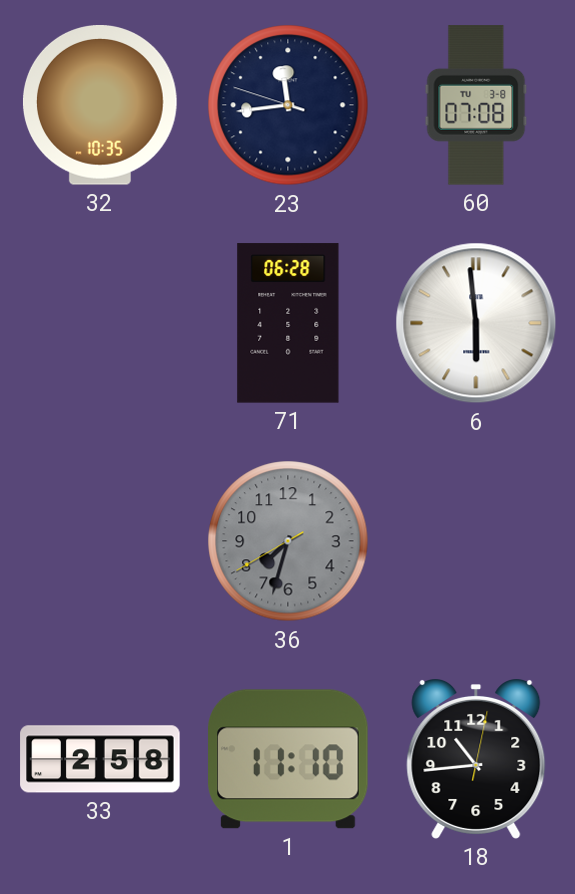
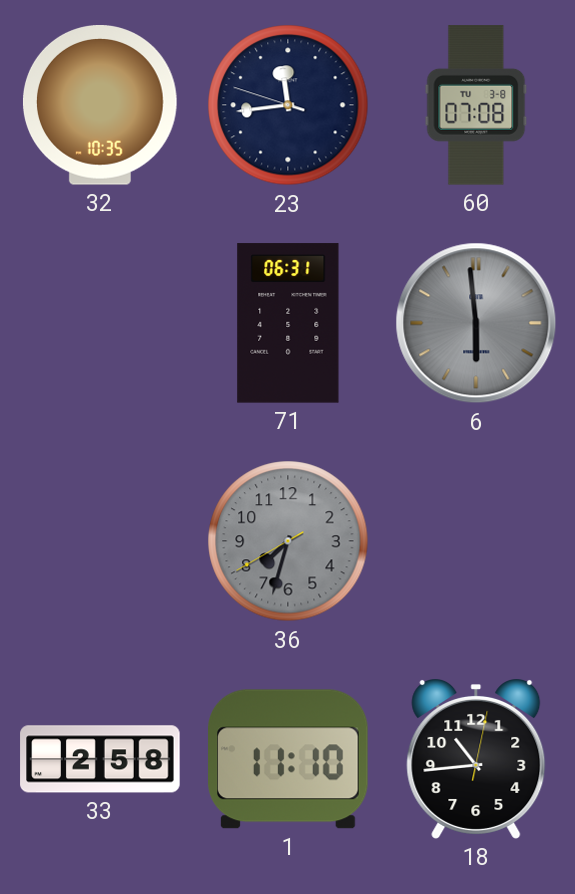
71: 06:28 -> 06:31 (288, 323)
6 dial: white -> grey (476, 323)
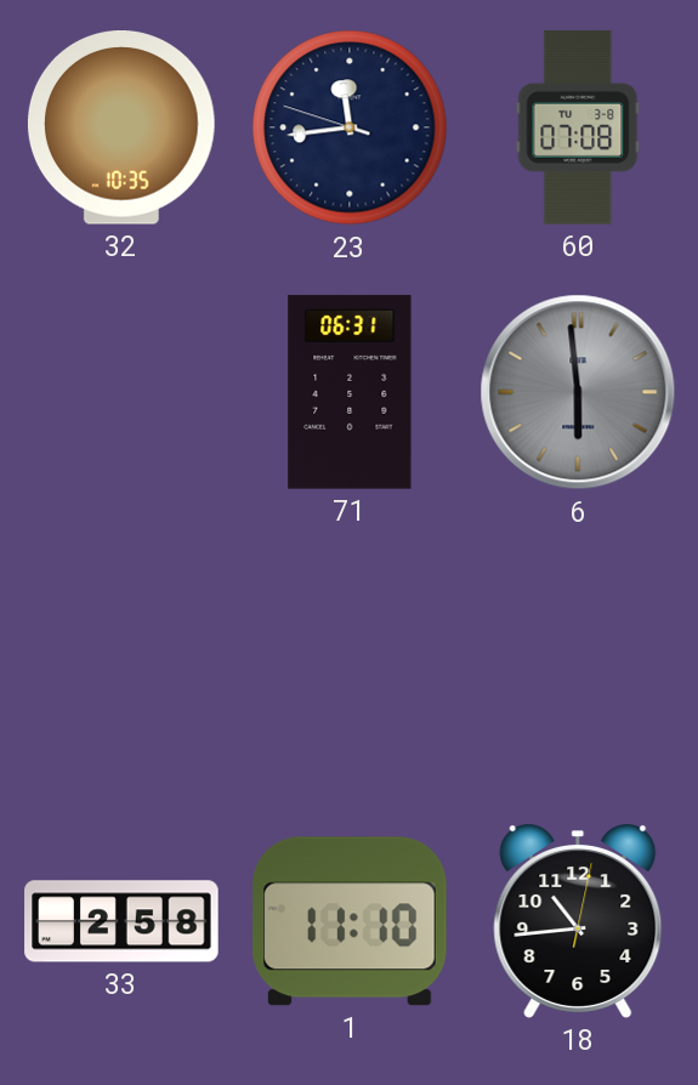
36: 7:32 -> none (288, 541)
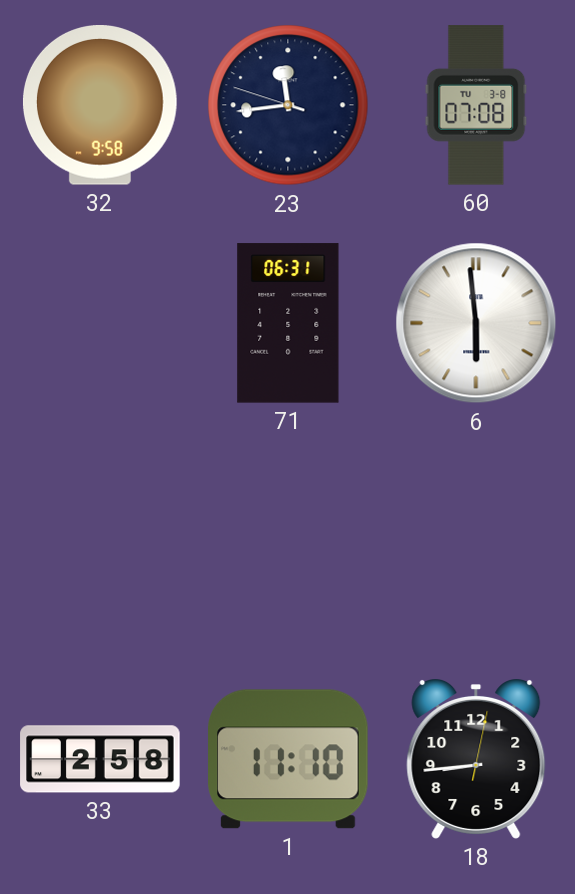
32: 10:35 -> 9:58 (100, 106)
6 dial: grey -> white (476, 323)
18: 10:44 -> 8:44 (476, 760)
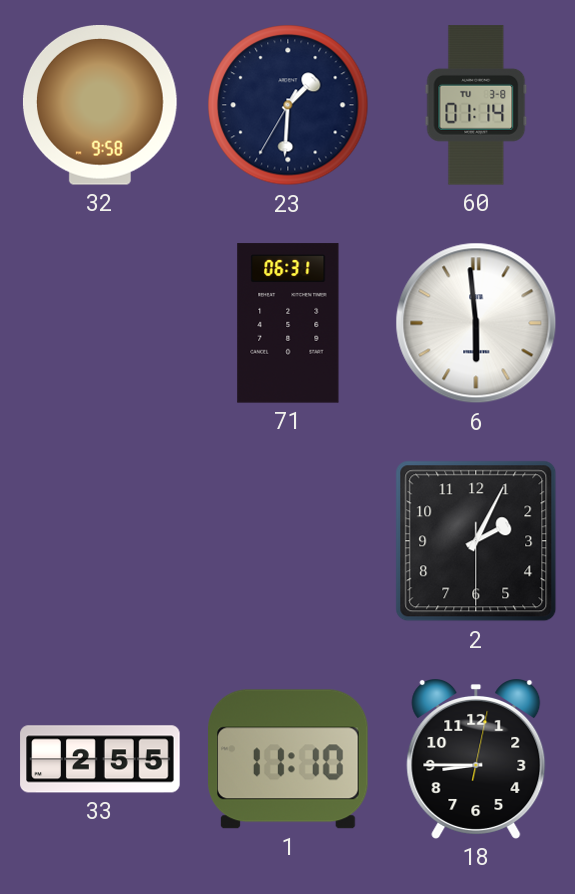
23: 11:43 -> 1:30 (288, 105)
60: 07:08 -> 01:14 (476, 105)
2: none -> 2:04 (476, 541)
33: 2:58 -> 2:55 (100, 759)
18: 8:44 -> 8:45 (476, 760)
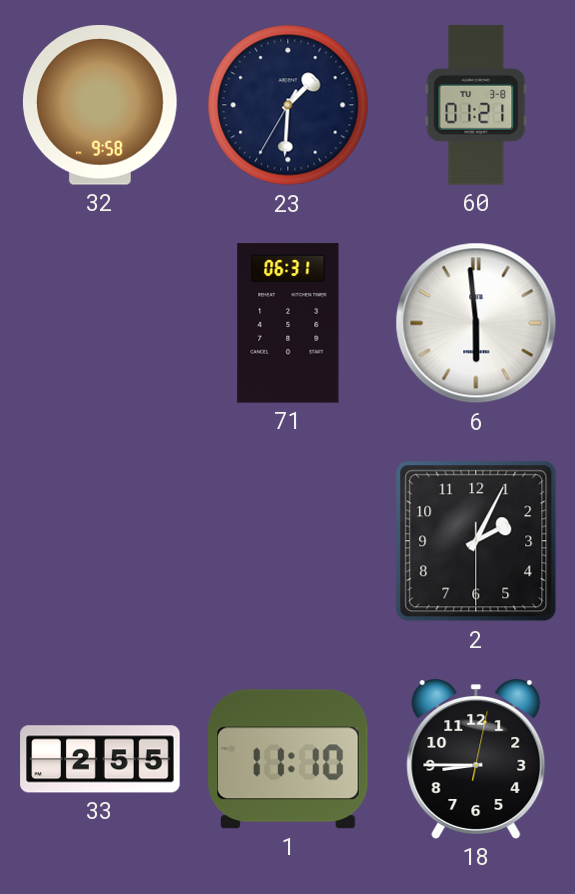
60: 01:14 -> 01:21 (476, 105)
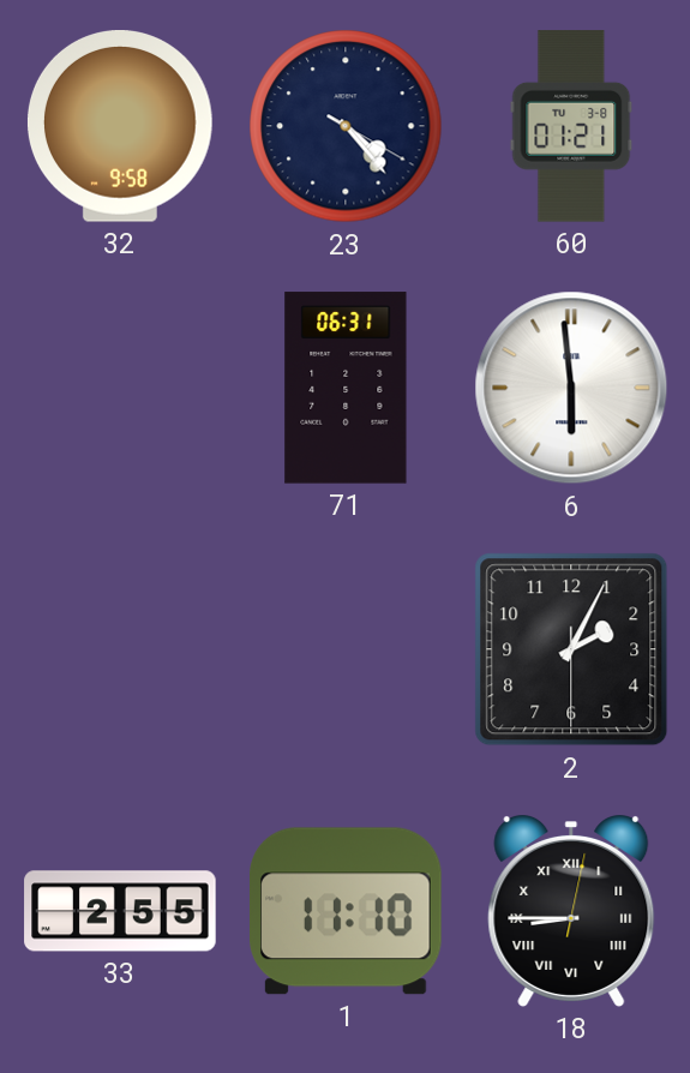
23: 1:30 -> 4:23 (346, 126)
18 numerals: Arabic -> Roman (571, 912)
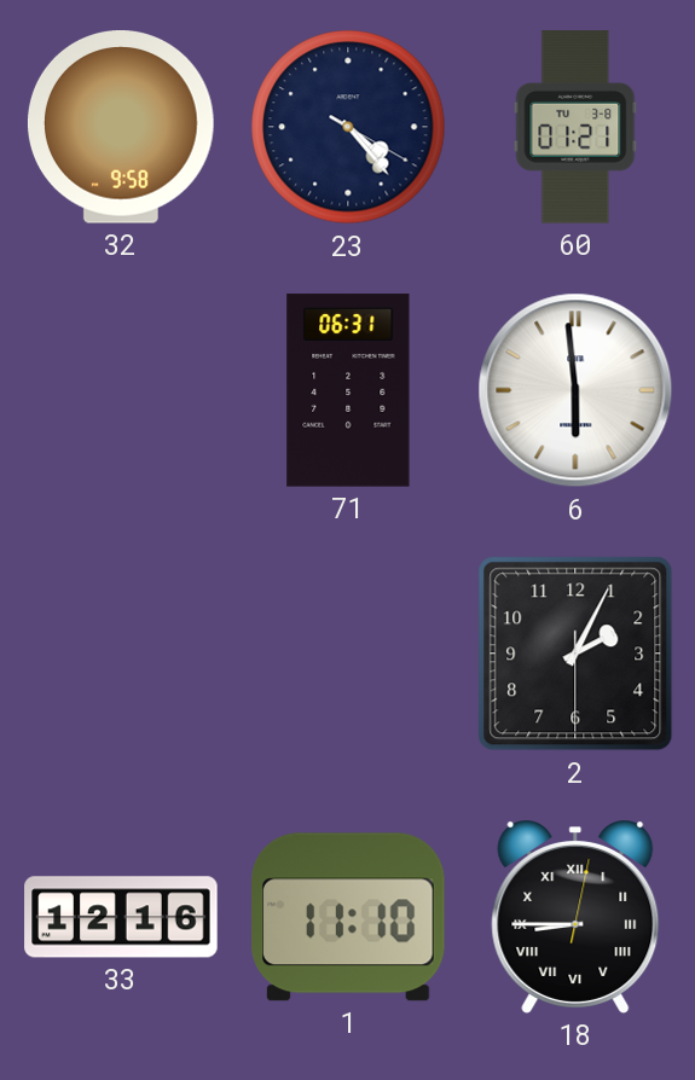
33: 2:55 -> 12:16 (121, 917)
